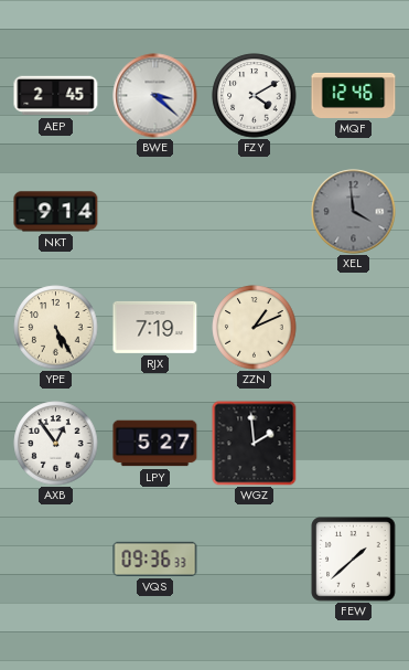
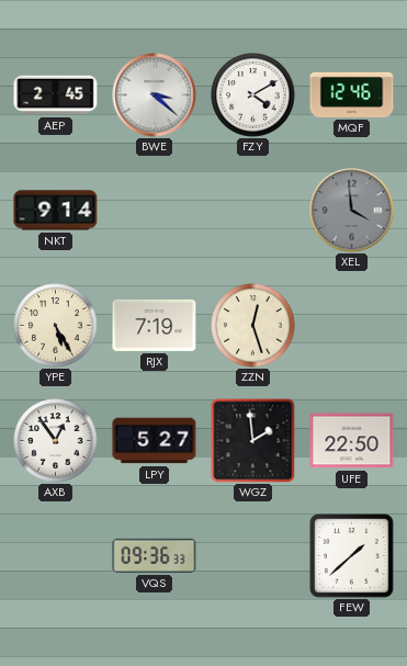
ZZN: 1:11 -> 12:27 (253, 326)
UFE: none -> 22:50 (352, 441)
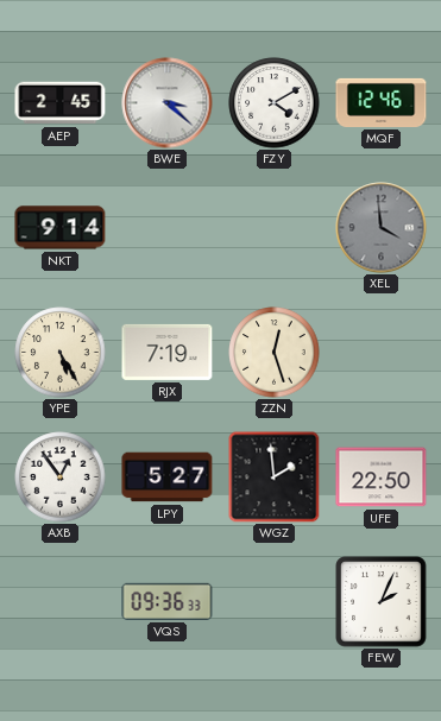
FEW: 1:38 -> 2:04 (382, 602)
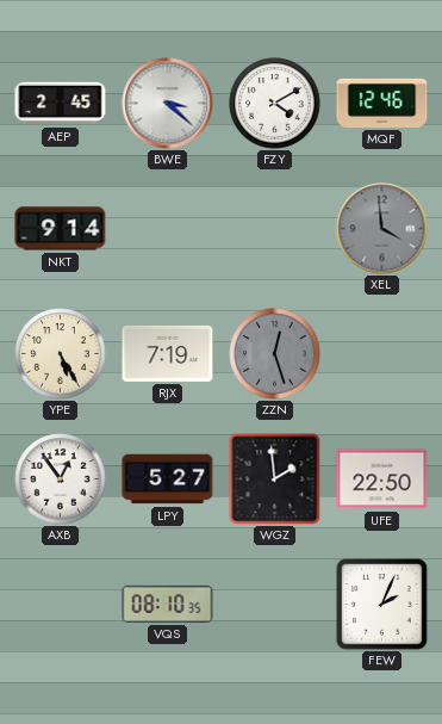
ZZN dial: cream -> grey (275, 354)
VQS: 09:36 -> 08:10 (168, 604)
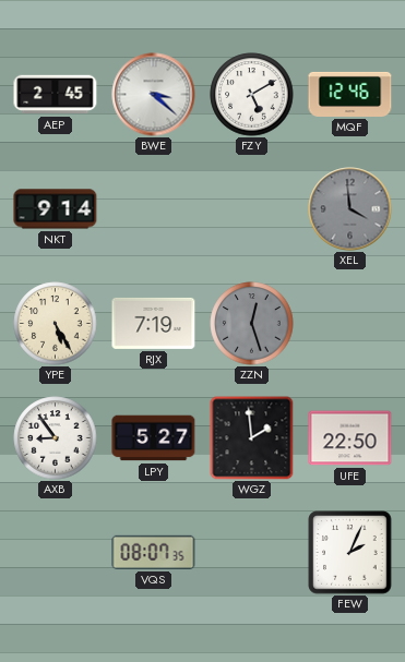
FZY: 4:10 -> 5:10 (252, 95)
AXB: 12:54 -> 8:54 (56, 438)
VQS: 08:10 -> 08:07 (154, 552)
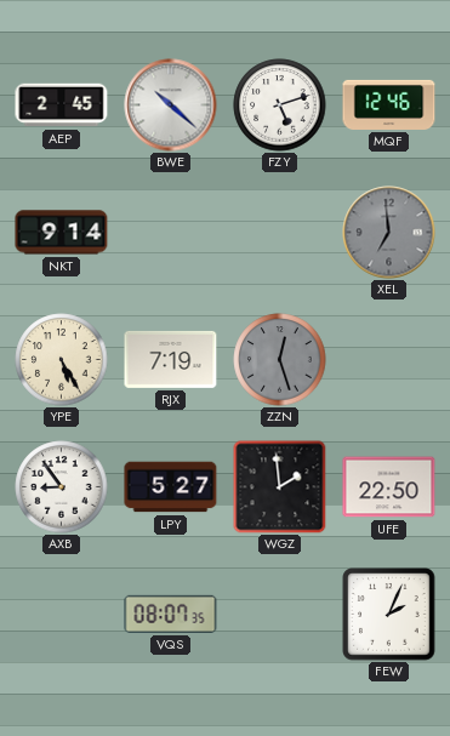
BWE: 3:22 -> 10:22 (171, 105)
FZY: 5:10 -> 5:12 (280, 105)
XEL: 3:59 -> 6:59 (389, 233)
